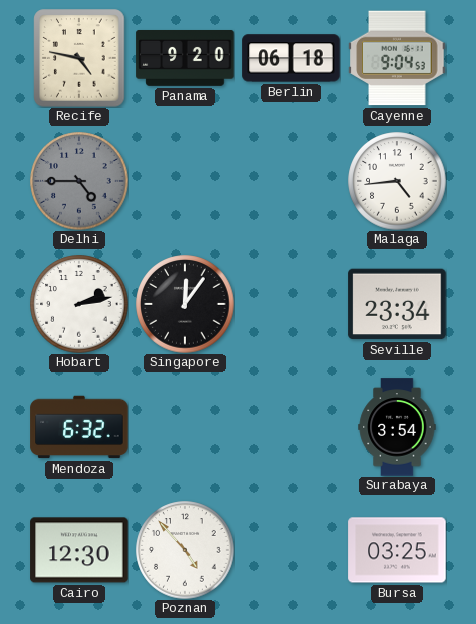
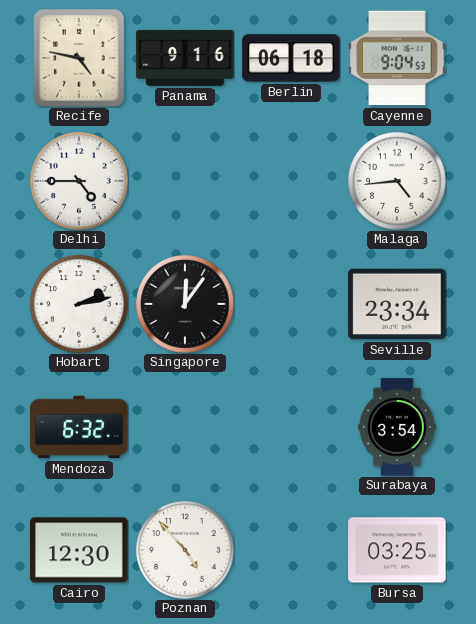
Panama: 9:20 -> 9:16 (185, 58)
Delhi dial: grey -> white (79, 181)
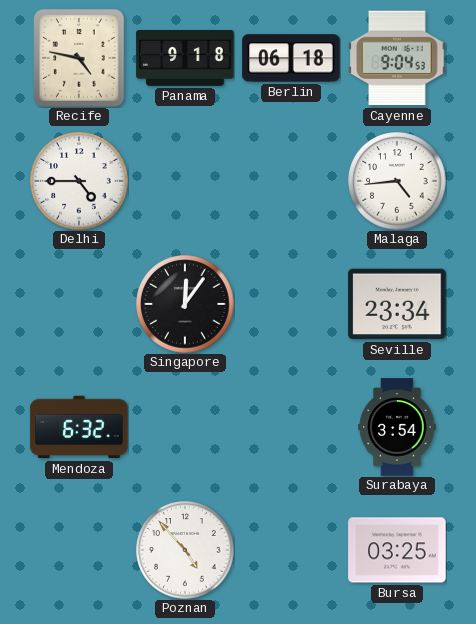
Panama: 9:16 -> 9:18 (185, 58)
Hobart: 2:13 -> none (79, 304)
Cairo: 12:30 -> none (79, 550)
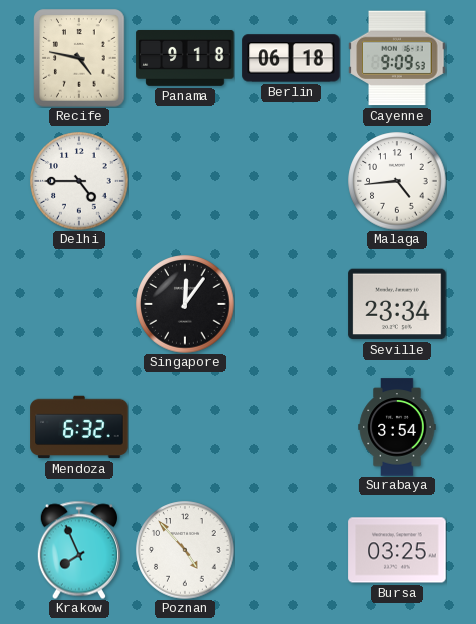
Cayenne: 9:04 -> 9:09 (397, 58)
Krakow: none -> 7:56 (79, 550)
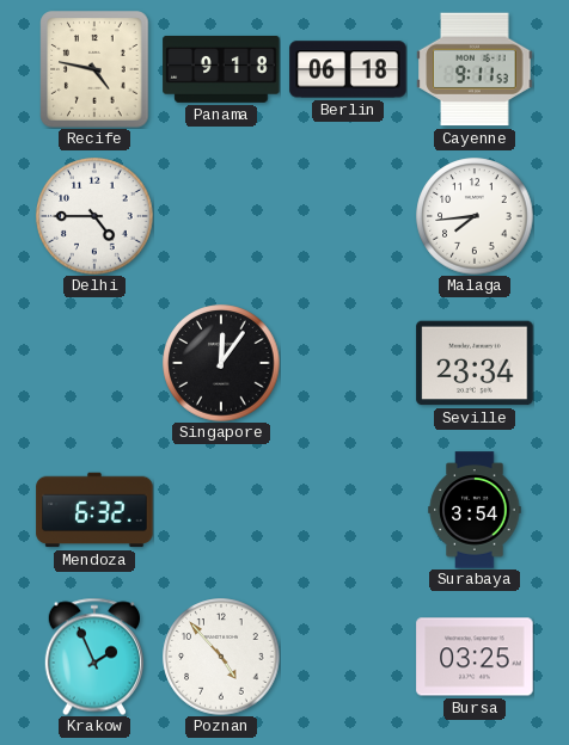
Cayenne: 9:09 -> 9:11 (475, 69)
Malaga: 4:44 -> 7:44 (475, 216)
Krakow: 7:56 -> 1:56 (94, 657)
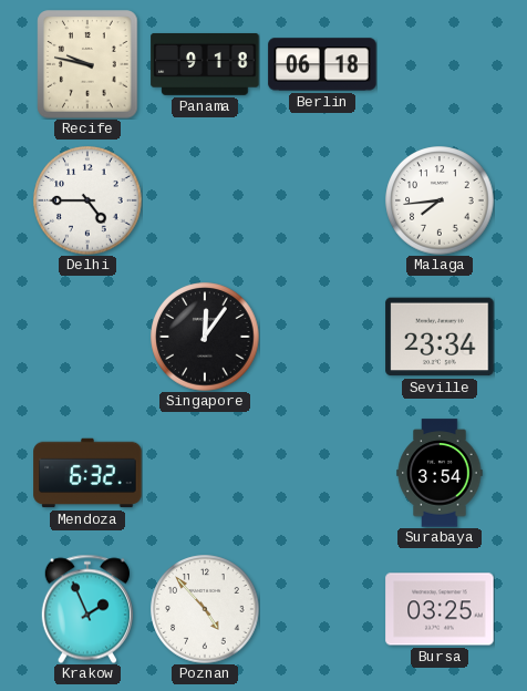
Recife: 4:47 -> 9:47 (87, 64)
Cayenne: 9:11 -> none (475, 69)
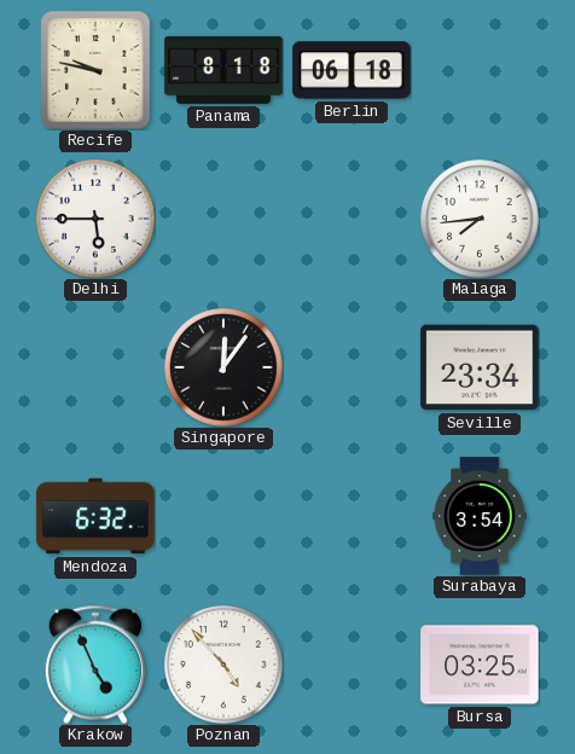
Panama: 9:18 -> 8:18 (223, 70)
Delhi: 4:45 -> 5:45 (95, 219)
Krakow: 1:56 -> 4:56 (95, 665)
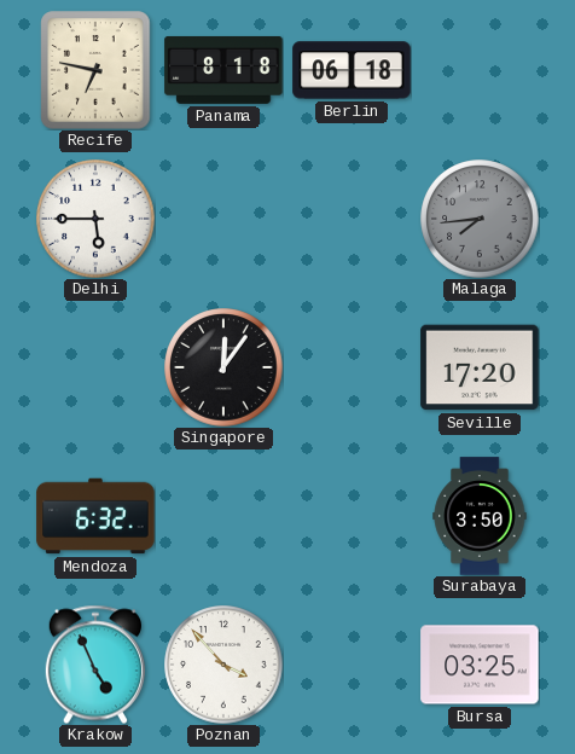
Recife: 9:47 -> 6:47 (95, 70)
Malaga dial: white -> grey (480, 219)
Seville: 23:34 -> 17:20 (480, 367)
Surabaya: 3:54 -> 3:50 (480, 516)
Poznan: 4:53 -> 3:53 (223, 665)
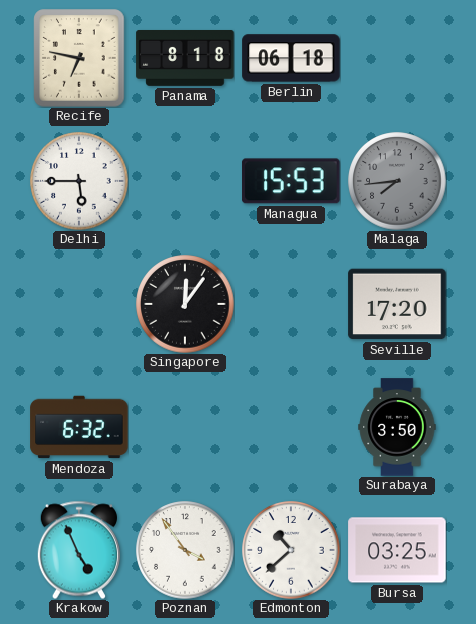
Managua: none -> 15:53 (291, 181)
Poznan: 3:53 -> 3:54 (185, 550)
Edmonton: none -> 10:38 (291, 550)
